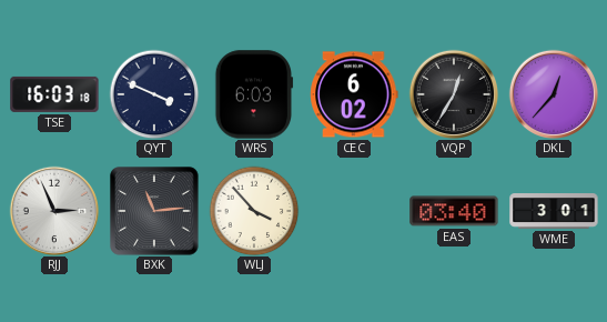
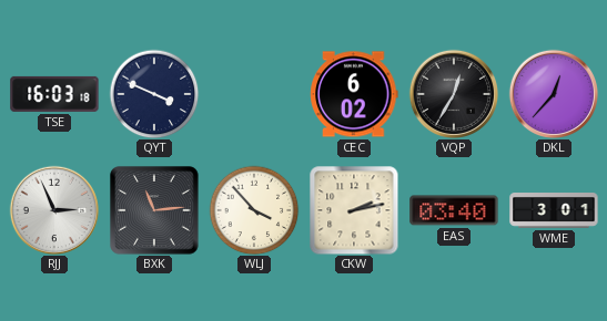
WRS: 6:03 -> none (254, 94)
CKW: none -> 2:13 (354, 210)
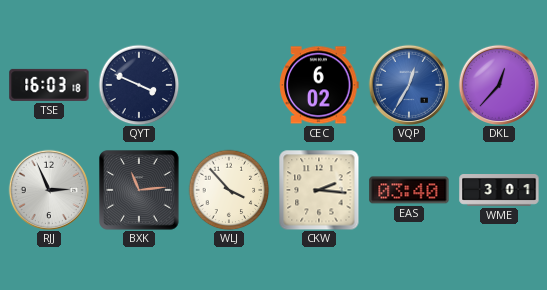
VQP dial: black -> blue (408, 84)
CKW: 2:13 -> 2:16 (319, 190)
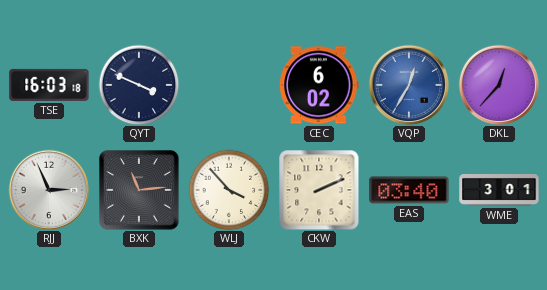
CKW: 2:16 -> 2:11 (319, 190)
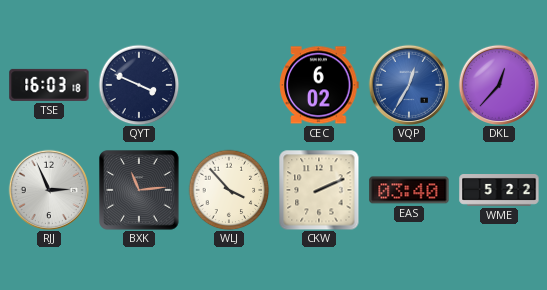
WME: 3:01 -> 5:22 (499, 191)
